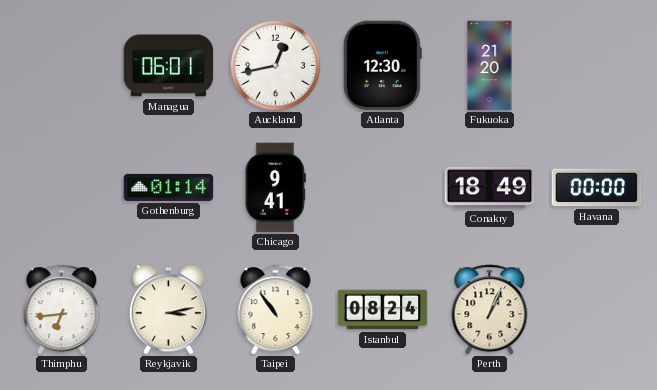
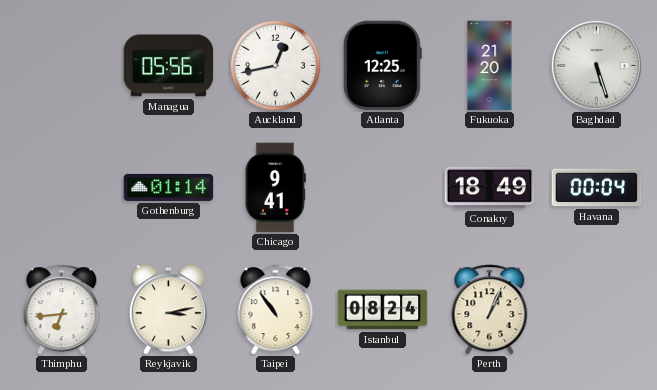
Managua: 06:01 -> 05:56 (169, 66)
Atlanta: 12:30 -> 12:25 (382, 66)
Baghdad: none -> 5:27 (596, 65)
Havana: 00:00 -> 00:04 (597, 188)
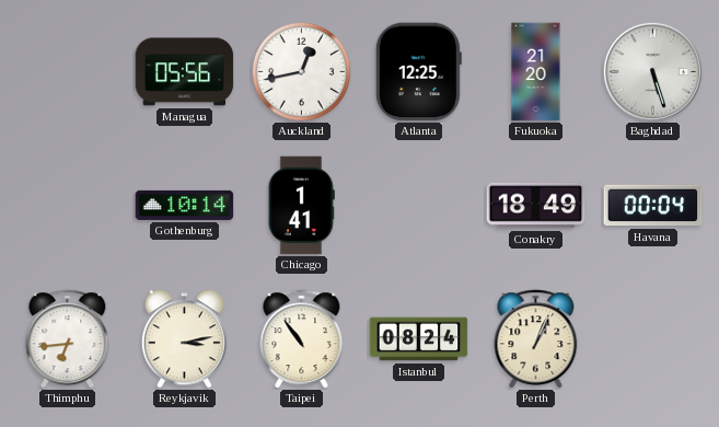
Gothenburg: 01:14 -> 10:14 (185, 205)
Chicago: 9:41 -> 1:41 (301, 206)
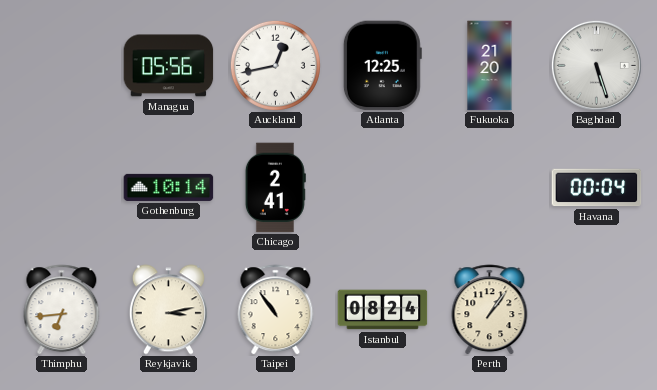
Chicago: 1:41 -> 2:41 (275, 188)
Conakry: 18:49 -> none (536, 206)
Perth: 1:04 -> 1:06 (490, 310)
